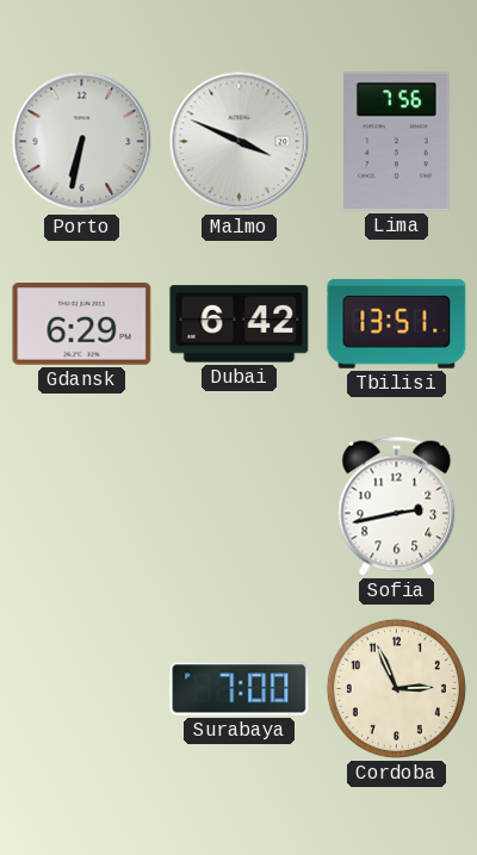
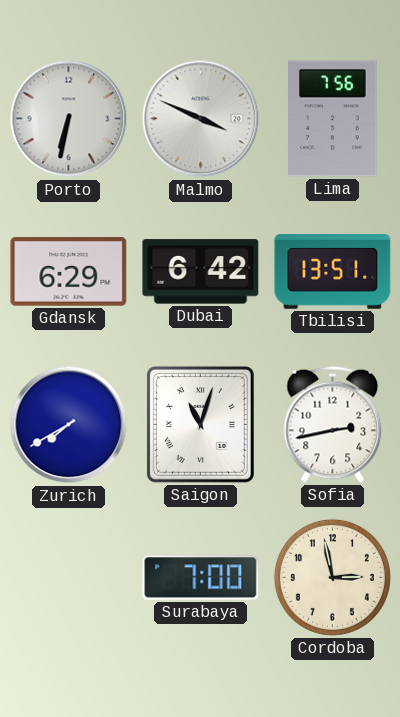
Zurich: none -> 7:40 (69, 425)
Saigon: none -> 11:03 (200, 424)
Cordoba: 2:56 -> 2:58 (332, 577)
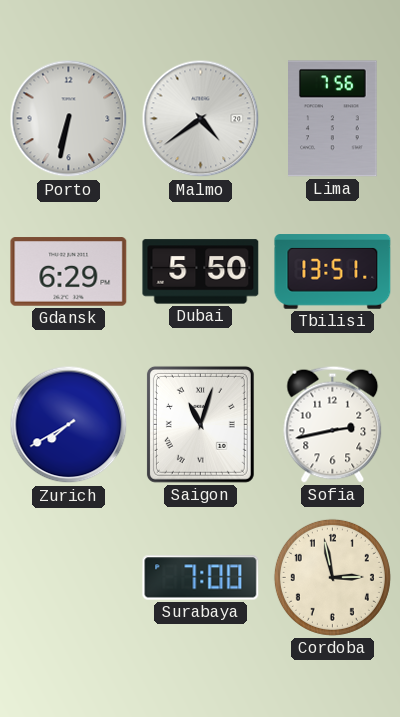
Malmo: 3:49 -> 4:39 (201, 119)
Dubai: 6:42 -> 5:50 (201, 272)
